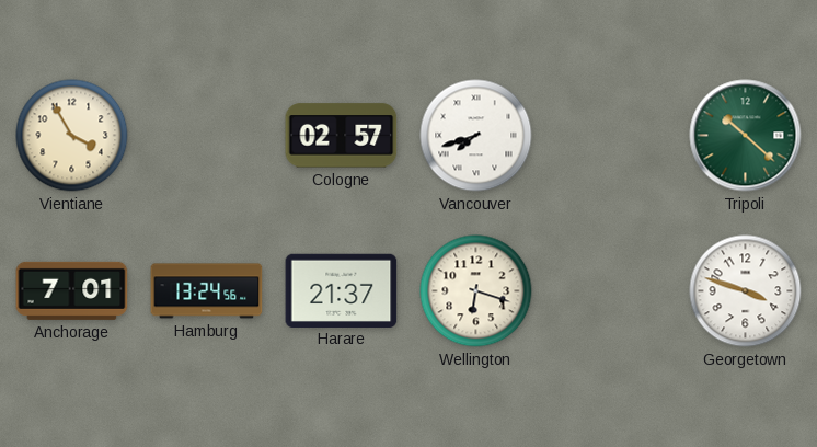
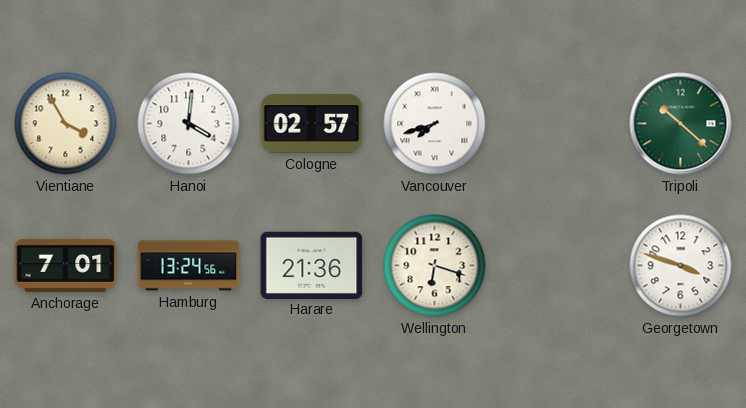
Hanoi: none -> 4:01 (189, 124)
Harare: 21:37 -> 21:36 (312, 265)
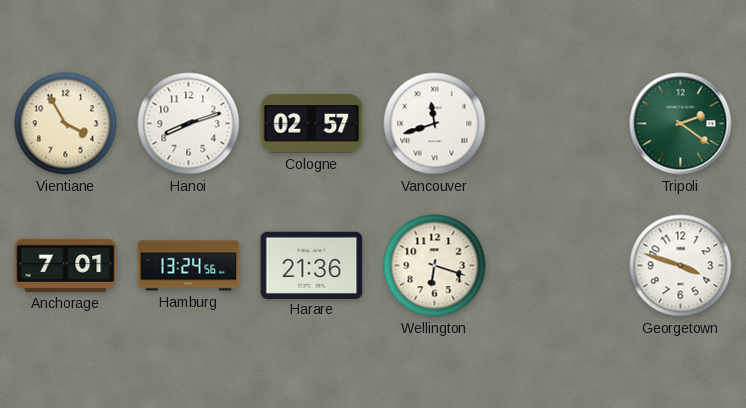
Hanoi: 4:01 -> 8:12 (189, 124)
Vancouver: 7:42 -> 11:42 (435, 124)
Tripoli: 10:22 -> 2:21 (681, 124)
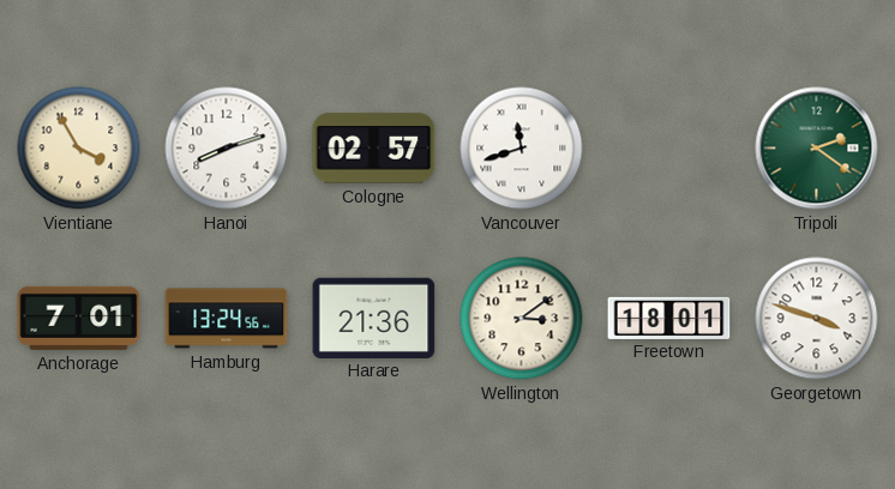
Wellington: 6:18 -> 3:09 (522, 319)
Freetown: none -> 18:01 (669, 318)
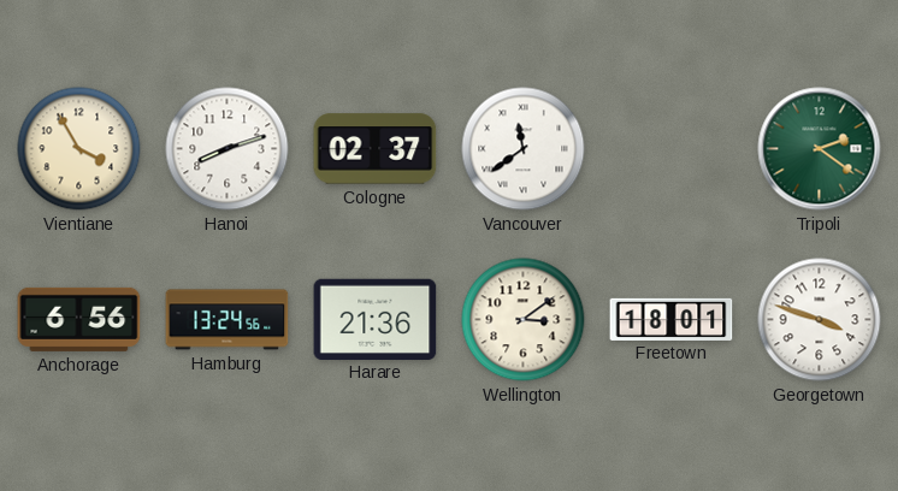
Cologne: 02:57 -> 02:37 (376, 149)
Vancouver: 11:42 -> 11:39 (524, 149)
Anchorage: 7:01 -> 6:56 (79, 319)
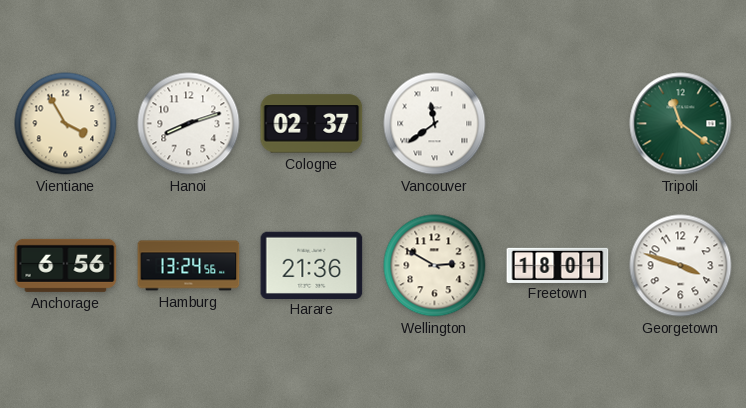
Tripoli: 2:21 -> 11:21 (681, 124)
Wellington: 3:09 -> 2:50 (435, 266)
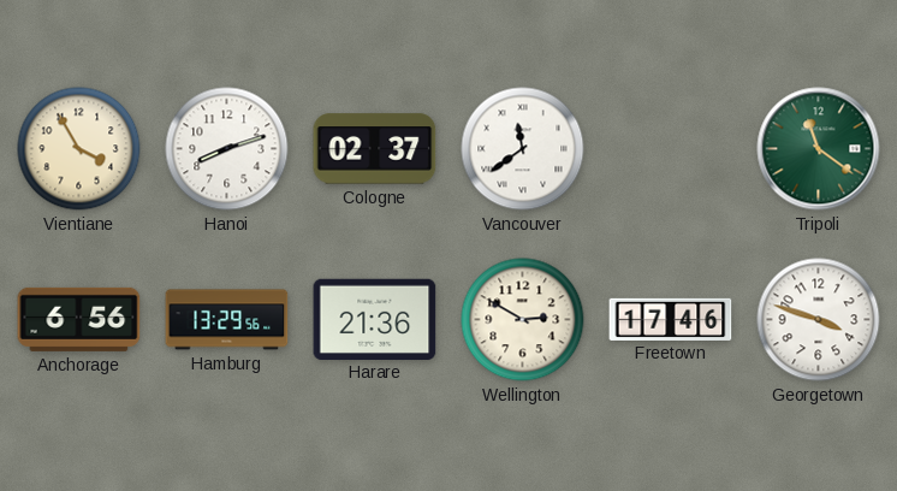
Hamburg: 13:24 -> 13:29 (227, 320)
Freetown: 18:01 -> 17:46 (671, 319)
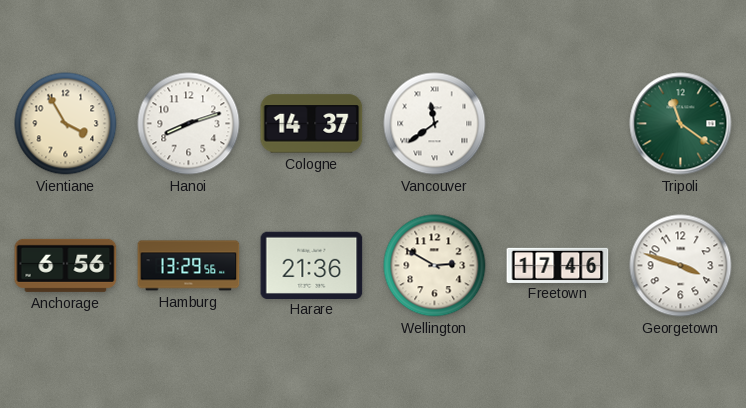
Cologne: 02:37 -> 14:37 (312, 124)
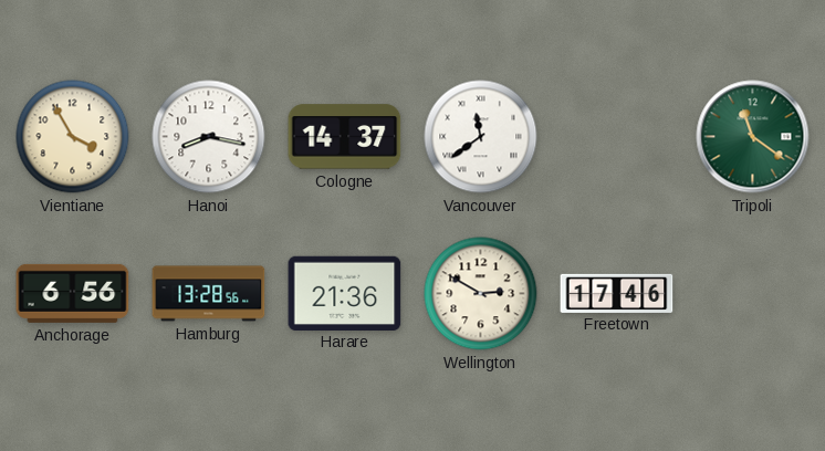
Hanoi: 8:12 -> 8:17 (209, 137)
Hamburg: 13:29 -> 13:28 (209, 294)
Georgetown: 3:48 -> none (681, 266)
